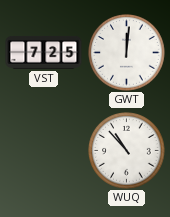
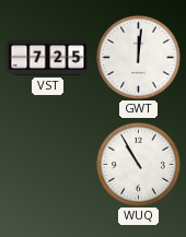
WUQ: 10:53 -> 10:55 (139, 165)
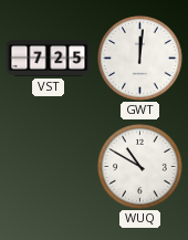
WUQ: 10:55 -> 10:50 (140, 167)
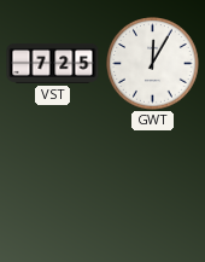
GWT: 12:01 -> 12:05 (153, 64)
WUQ: 10:50 -> none (140, 167)
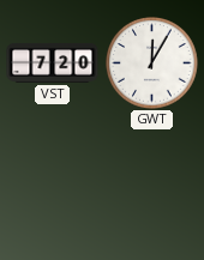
VST: 7:25 -> 7:20 (53, 62)
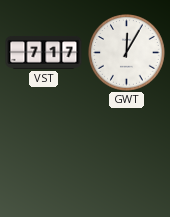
VST: 7:20 -> 7:17 (44, 52)
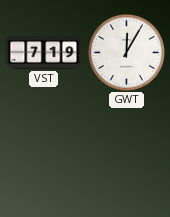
VST: 7:17 -> 7:19 (44, 52)
